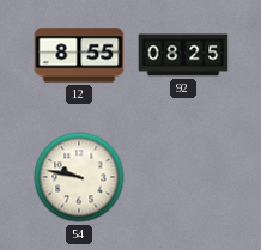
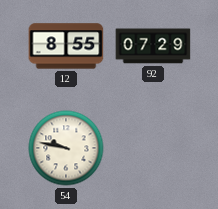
92: 08:25 -> 07:29 (153, 46)
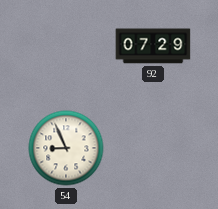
12: 8:55 -> none (66, 46)
54: 9:47 -> 8:56 (66, 148)
